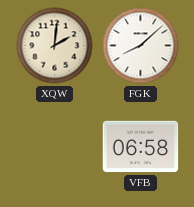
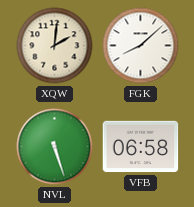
NVL: none -> 5:27 (55, 147)
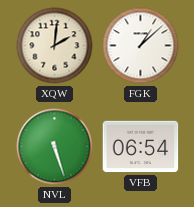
FGK: 8:08 -> 1:08 (141, 46)
VFB: 06:58 -> 06:54 (141, 147)
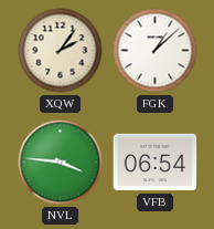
XQW: 2:01 -> 2:06 (61, 51)
NVL: 5:27 -> 3:46 (61, 163)
